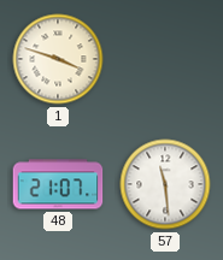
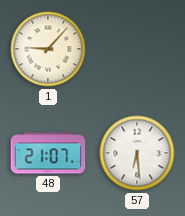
1: 3:48 -> 9:07 (48, 49)
57: 11:29 -> 6:29 (137, 153)
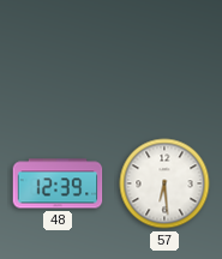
1: 9:07 -> none (48, 49)
48: 21:07 -> 12:39 (58, 183)
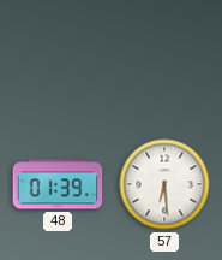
48: 12:39 -> 01:39 (58, 184)
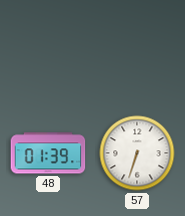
57: 6:29 -> 6:33 (137, 153)
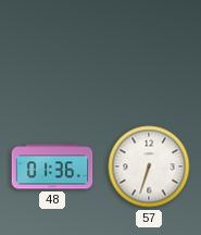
48: 01:39 -> 01:36 (52, 166)
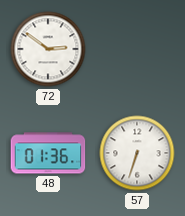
72: none -> 2:51 (48, 49)
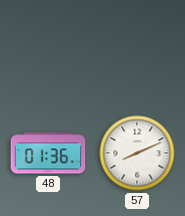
72: 2:51 -> none (48, 49)
57: 6:33 -> 8:11 (137, 153)
